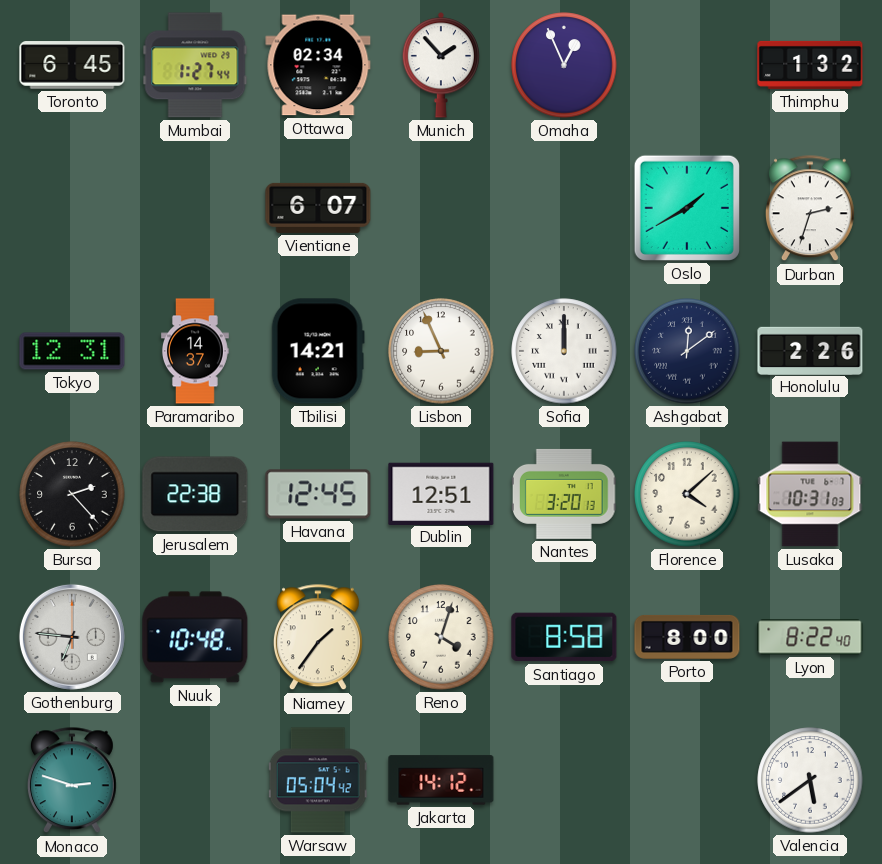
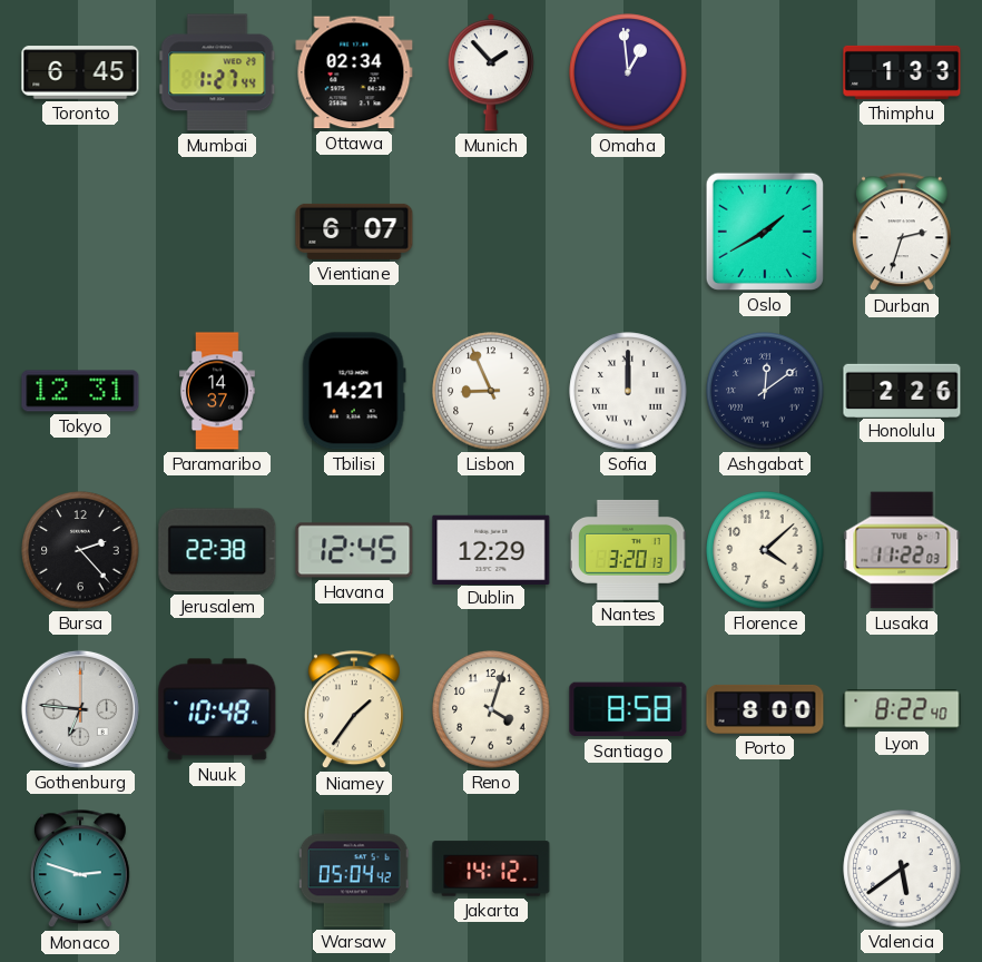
Omaha: 12:56 -> 12:59 (628, 72)
Thimphu: 1:32 -> 1:33 (902, 72)
Dublin: 12:51 -> 12:29 (491, 549)
Lusaka: 10:31 -> 11:22 (902, 550)
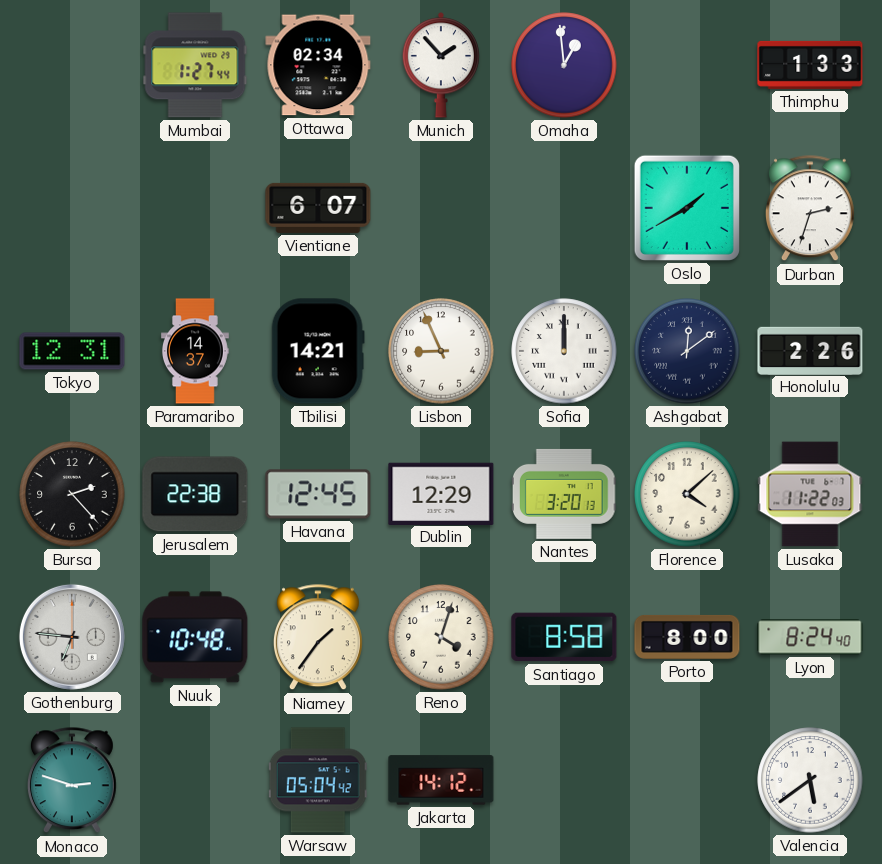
Toronto: 6:45 -> none (80, 72)
Lyon: 8:22 -> 8:24 (810, 637)
